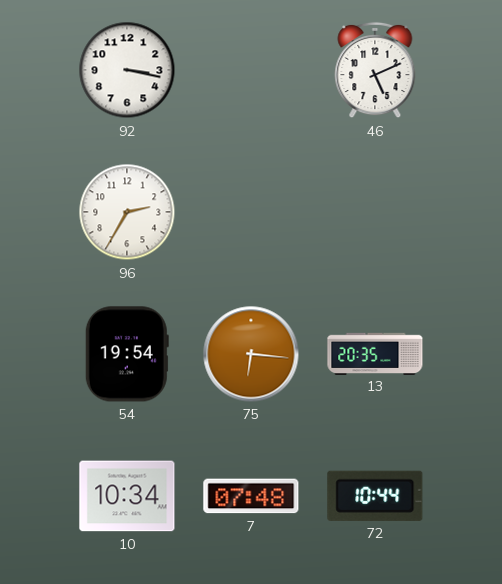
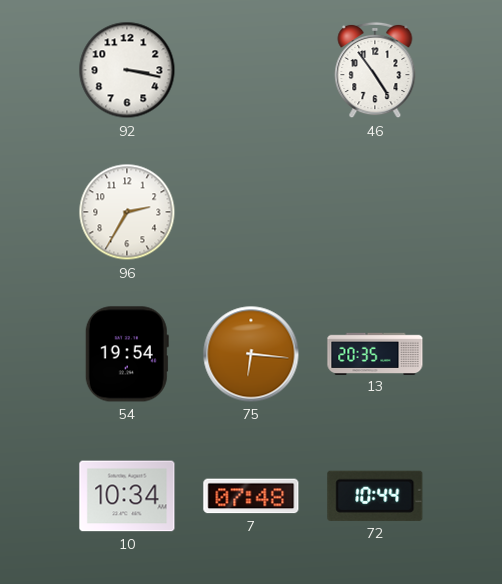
46: 5:11 -> 4:54 (375, 70)
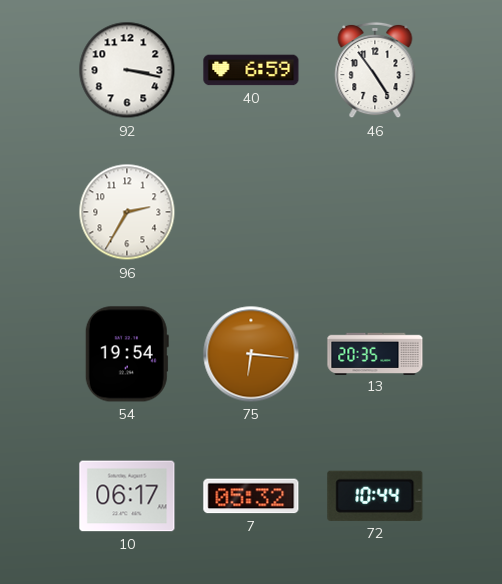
40: none -> 6:59 (251, 70)
10: 10:34 -> 06:17 (127, 496)
7: 07:48 -> 05:32 (251, 496)
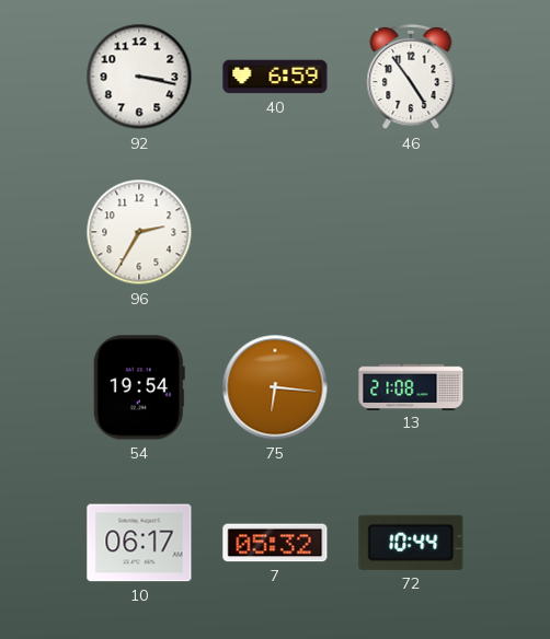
13: 20:35 -> 21:08 (411, 386)
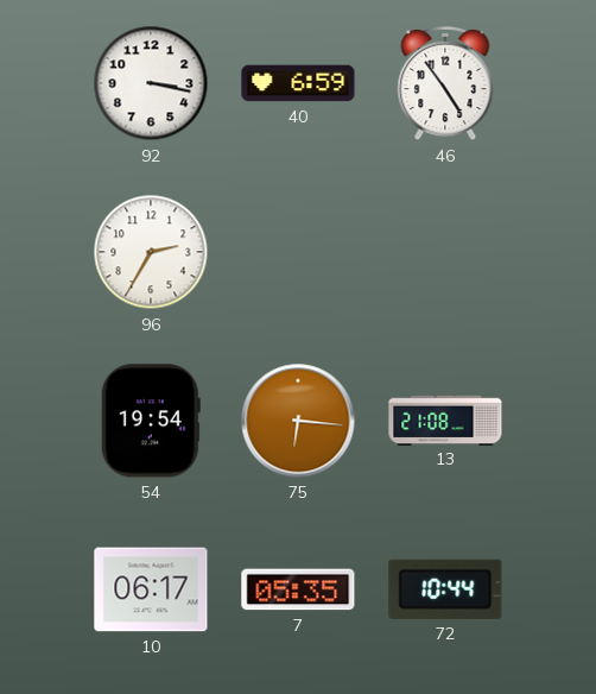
7: 05:32 -> 05:35 (298, 589)
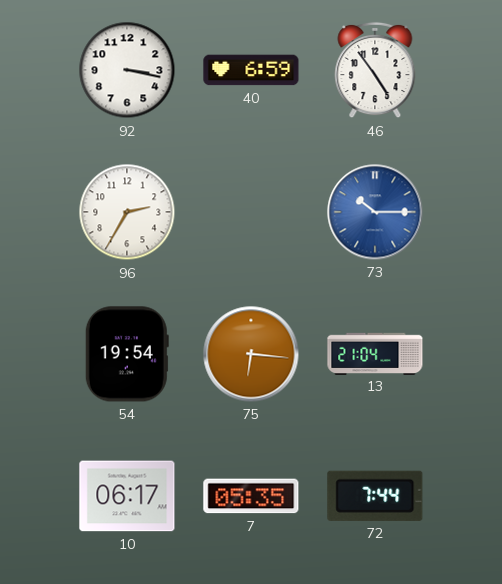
73: none -> 10:15 (375, 212)
13: 21:08 -> 21:04 (375, 353)
72: 10:44 -> 7:44 (375, 496)
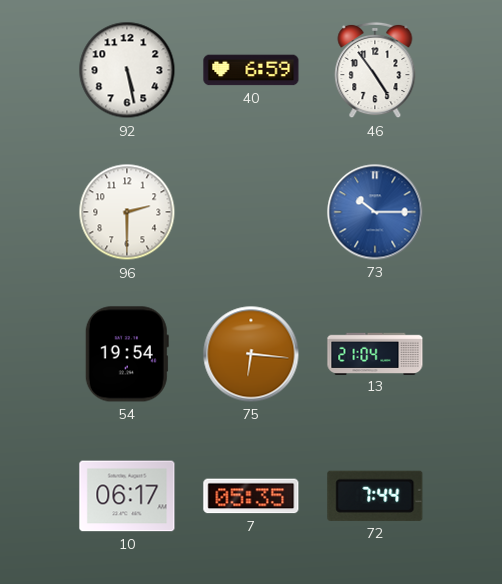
92: 3:17 -> 5:28 (127, 70)
96: 2:35 -> 2:30 (127, 212)
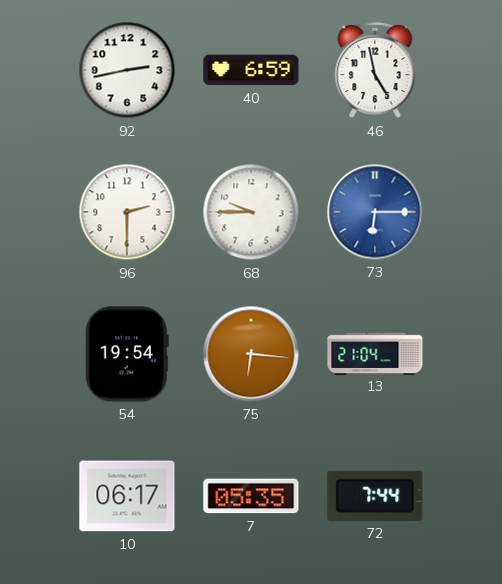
92: 5:28 -> 2:43 (127, 70)
46: 4:54 -> 4:58 (375, 70)
68: none -> 9:45 (251, 212)
73: 10:15 -> 6:15 (375, 212)
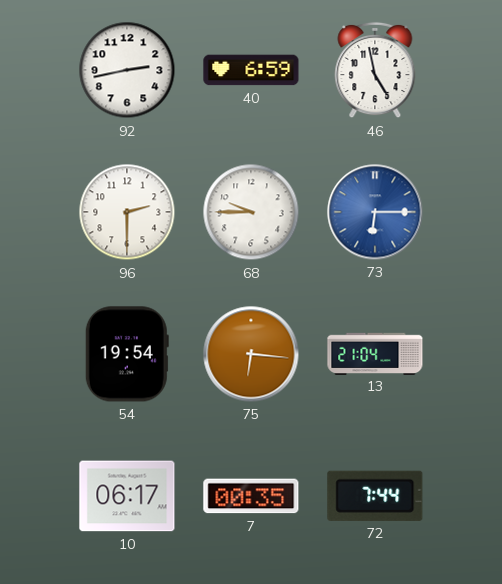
7: 05:35 -> 00:35 (251, 496)
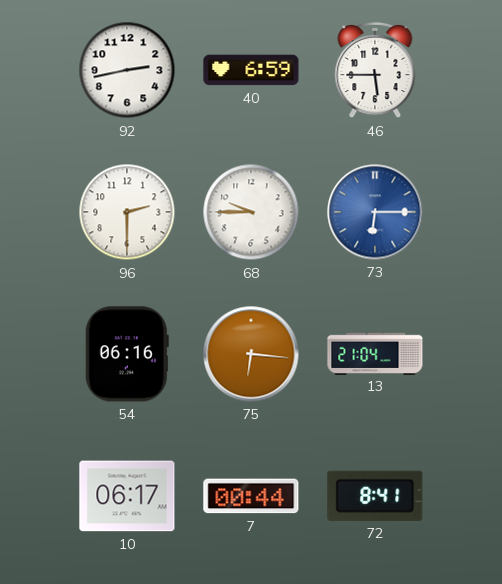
46: 4:58 -> 5:45 (375, 70)
54: 19:54 -> 06:16 (127, 354)
7: 00:35 -> 00:44 (251, 496)
72: 7:44 -> 8:41 (375, 496)
